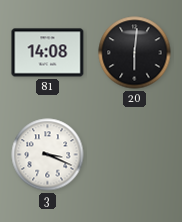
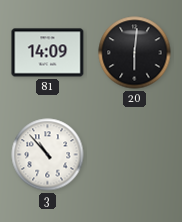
81: 14:08 -> 14:09 (48, 53)
3: 3:19 -> 10:53 (48, 155)
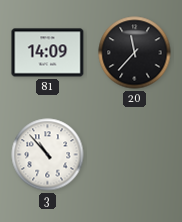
20: 6:01 -> 11:37 (135, 53)
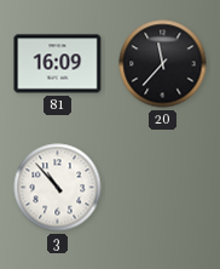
81: 14:09 -> 16:09 (58, 64)
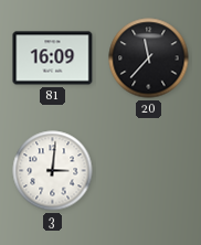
3: 10:53 -> 3:01 (53, 171)
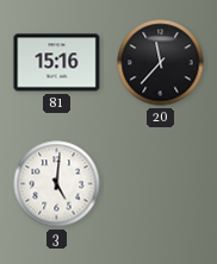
81: 16:09 -> 15:16 (57, 63)
3: 3:01 -> 5:01 (57, 184)
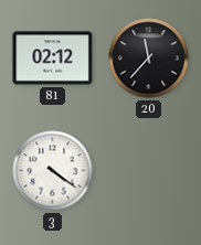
81: 15:16 -> 02:12 (53, 58)
3: 5:01 -> 4:21 (53, 171)
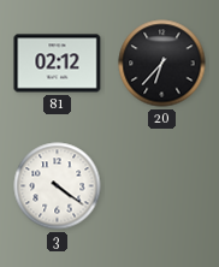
20: 11:37 -> 6:37 (162, 64)
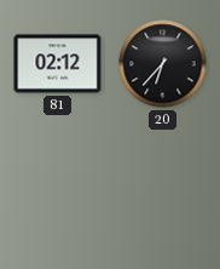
3: 4:21 -> none (58, 186)
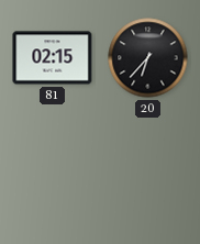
81: 02:12 -> 02:15 (53, 58)
